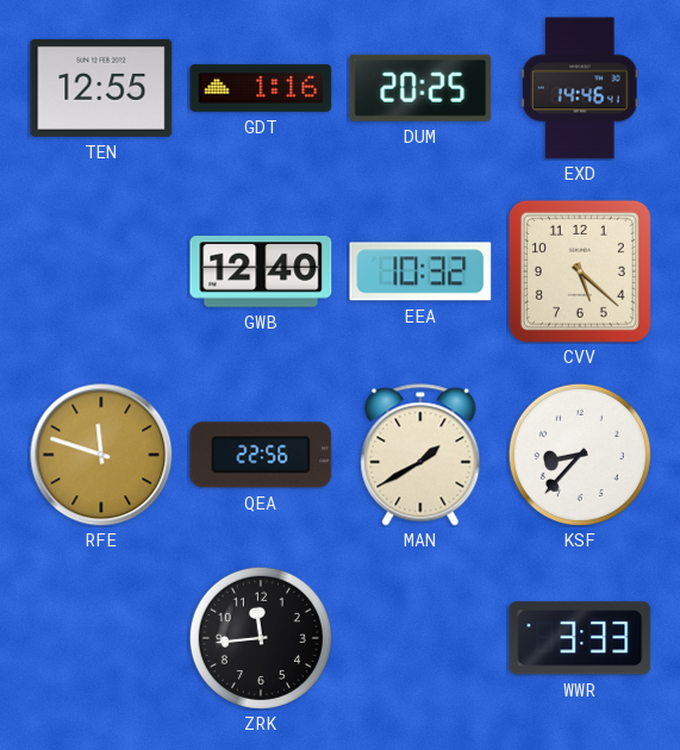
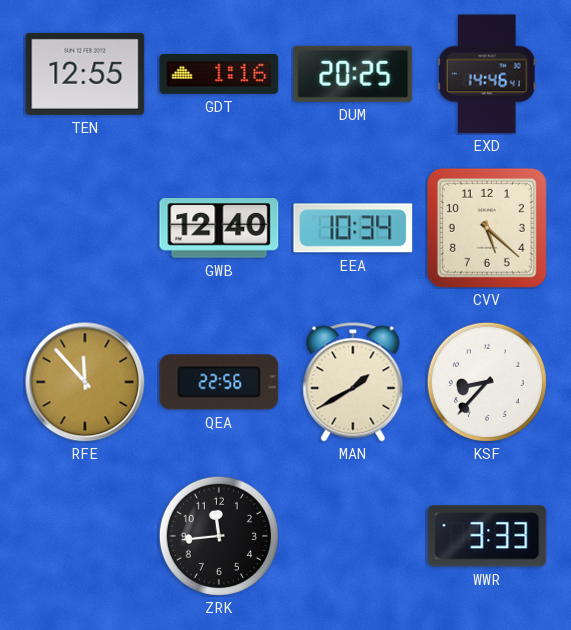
EEA: 10:32 -> 10:34 (353, 228)
RFE: 11:48 -> 11:53 (85, 382)
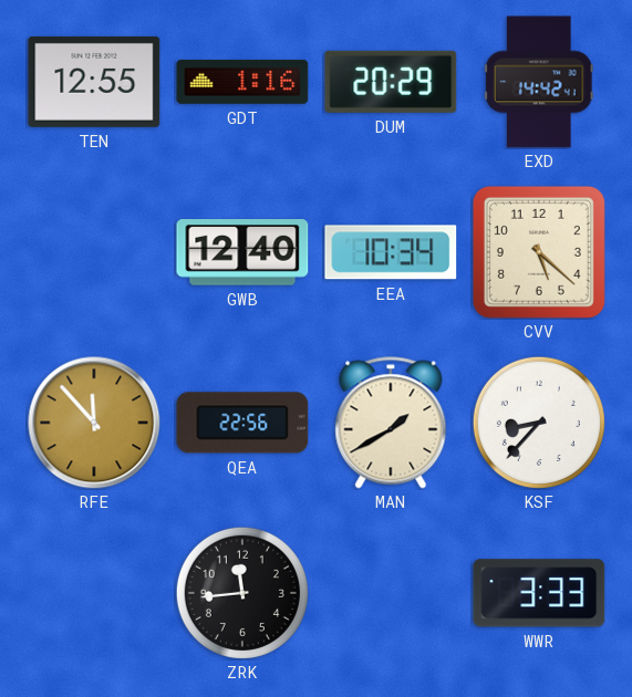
DUM: 20:25 -> 20:29 (391, 82)
EXD: 14:46 -> 14:42 (539, 82)
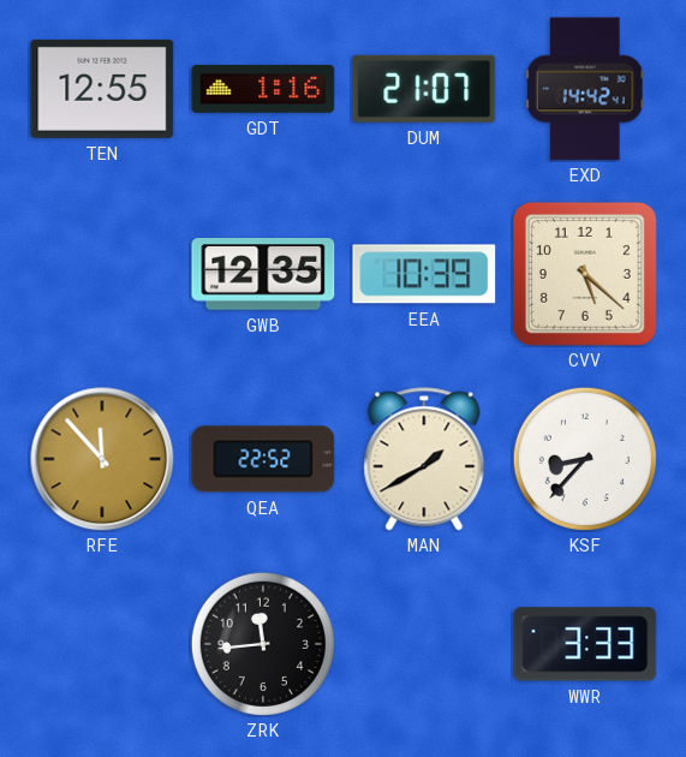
DUM: 20:29 -> 21:07 (424, 89)
GWB: 12:40 -> 12:35 (263, 275)
EEA: 10:34 -> 10:39 (424, 274)
QEA: 22:56 -> 22:52 (263, 459)
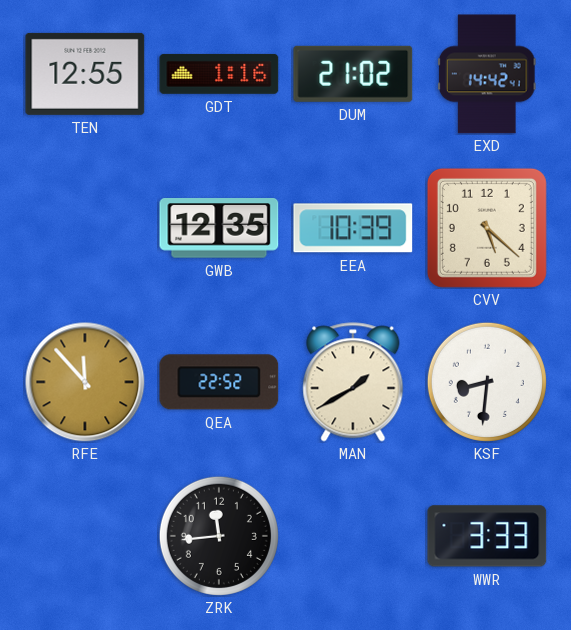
DUM: 21:07 -> 21:02 (353, 74)
KSF: 8:37 -> 8:31 (487, 382)
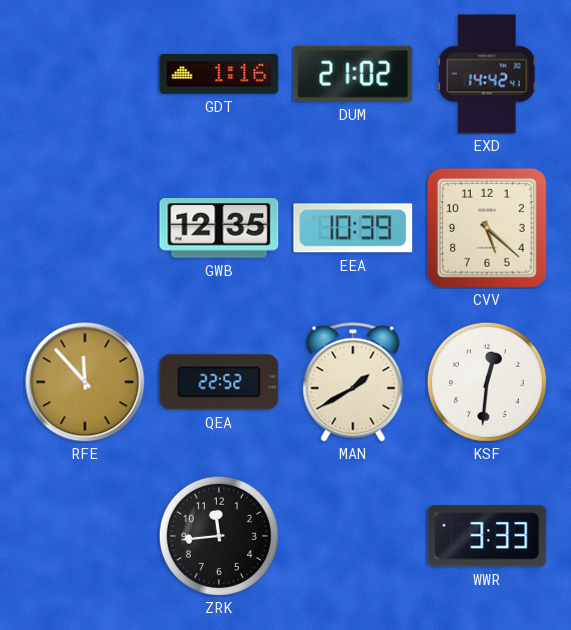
TEN: 12:55 -> none (85, 74)
KSF: 8:31 -> 12:31 (487, 382)
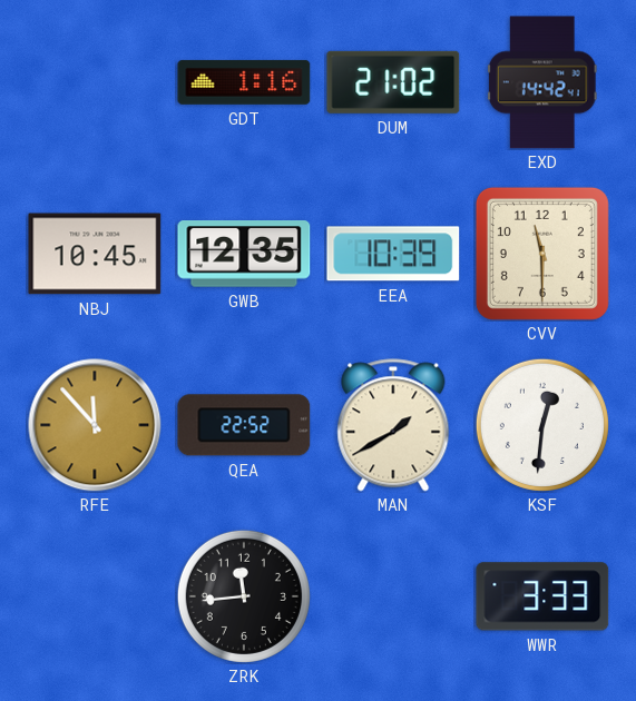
NBJ: none -> 10:45 (95, 254)
CVV: 5:22 -> 11:30 (542, 254)
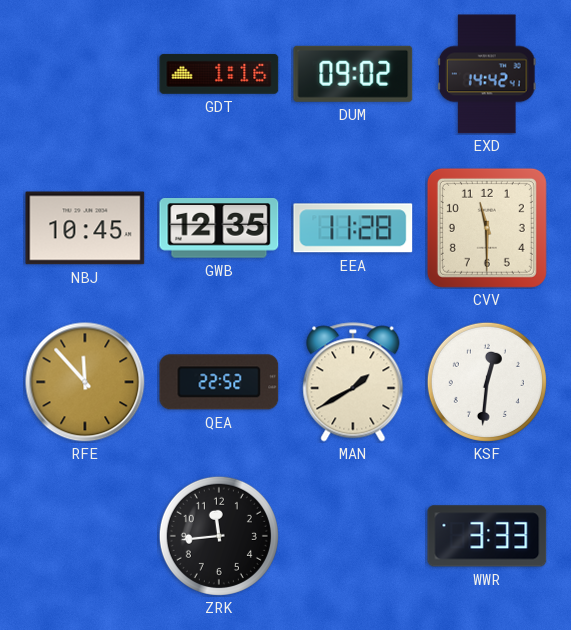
DUM: 21:02 -> 09:02 (353, 74)
EEA: 10:39 -> 11:28 (353, 228)
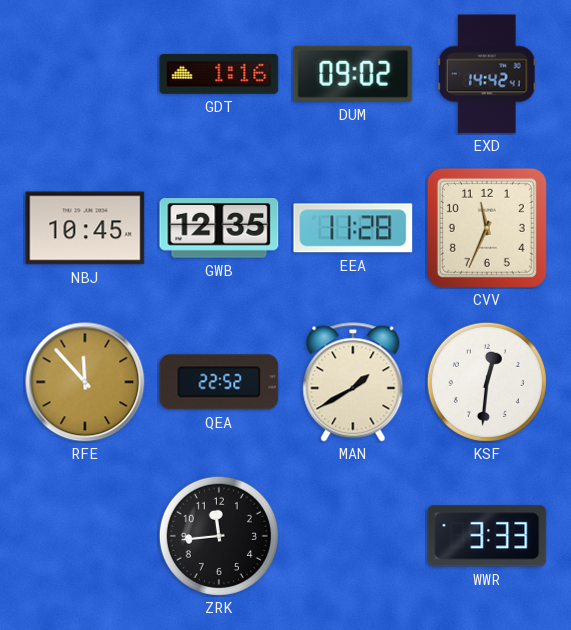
CVV: 11:30 -> 11:34 (487, 228)
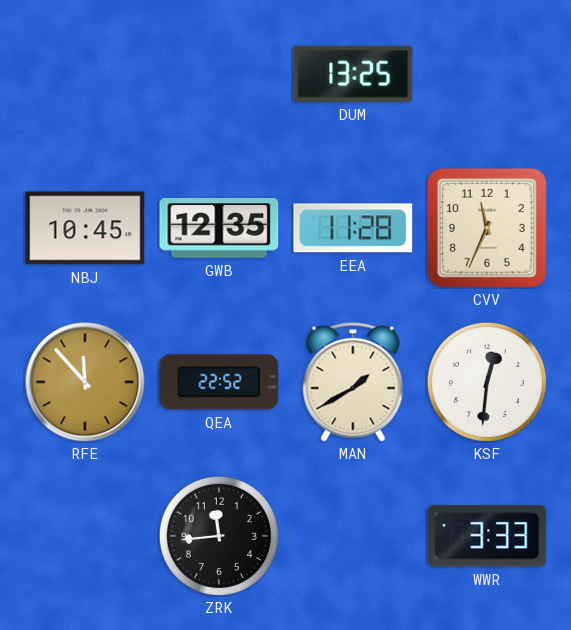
GDT: 1:16 -> none (219, 74)
DUM: 09:02 -> 13:25 (353, 74)
EXD: 14:42 -> none (487, 74)
